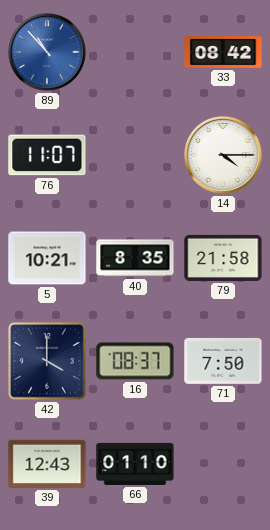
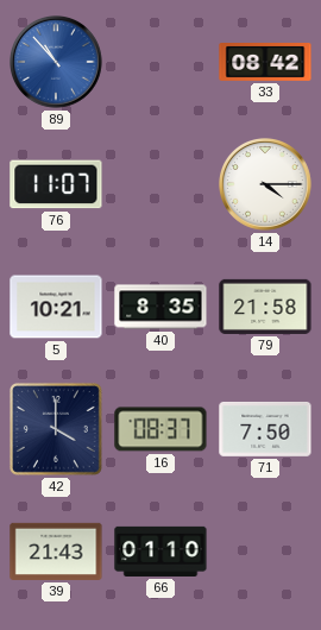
39: 12:43 -> 21:43 (56, 552)
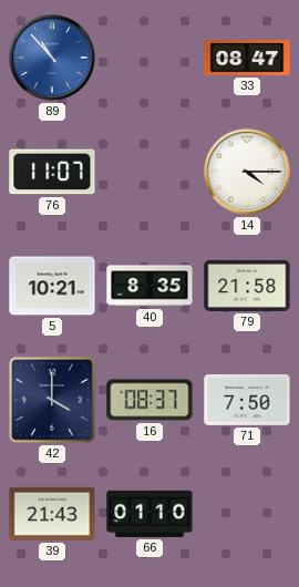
33: 08:42 -> 08:47 (247, 59)
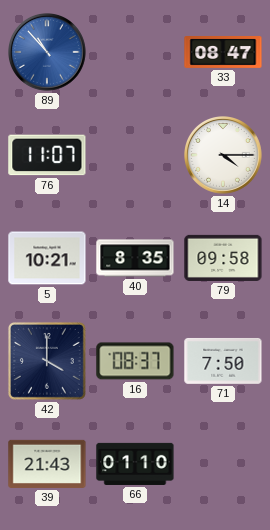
79: 21:58 -> 09:58 (223, 258)
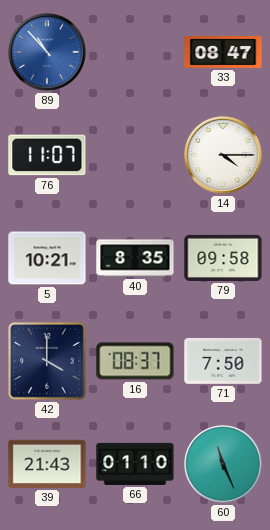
60: none -> 11:26 (224, 465)
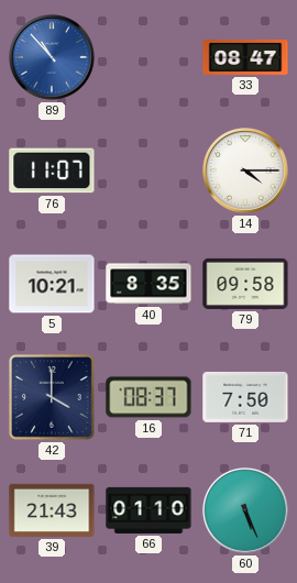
60: 11:26 -> 5:26 (246, 512)
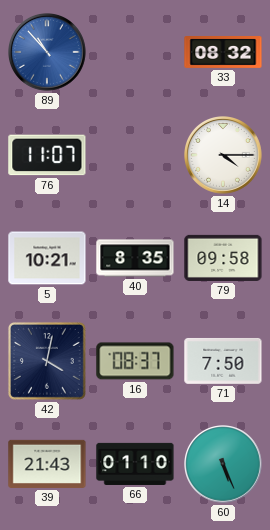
33: 08:47 -> 08:32 (223, 53)
42: 4:00 -> 4:02 (47, 361)
